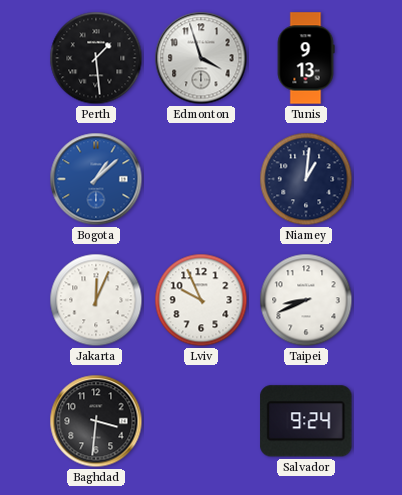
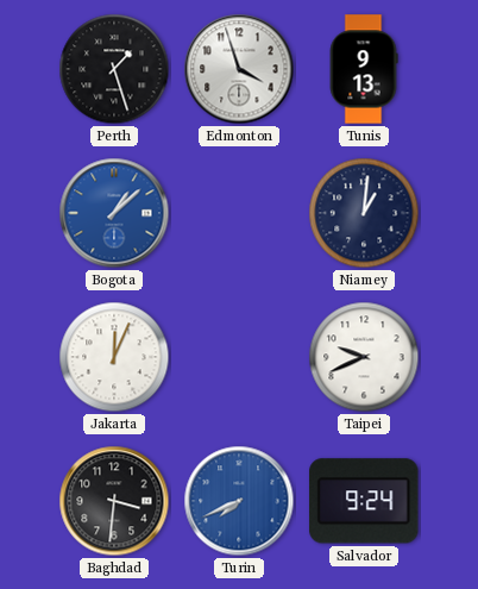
Perth: 1:29 -> 1:27 (114, 69)
Lviv: 9:56 -> none (201, 300)
Taipei: 8:41 -> 9:41 (364, 357)
Turin: none -> 7:41 (239, 501)
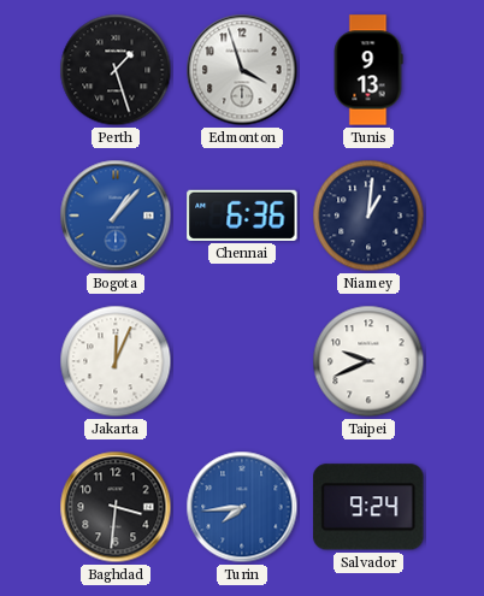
Bogota: 1:08 -> 1:07 (116, 216)
Chennai: none -> 6:36 (242, 216)
Turin: 7:41 -> 7:44 (242, 507)
